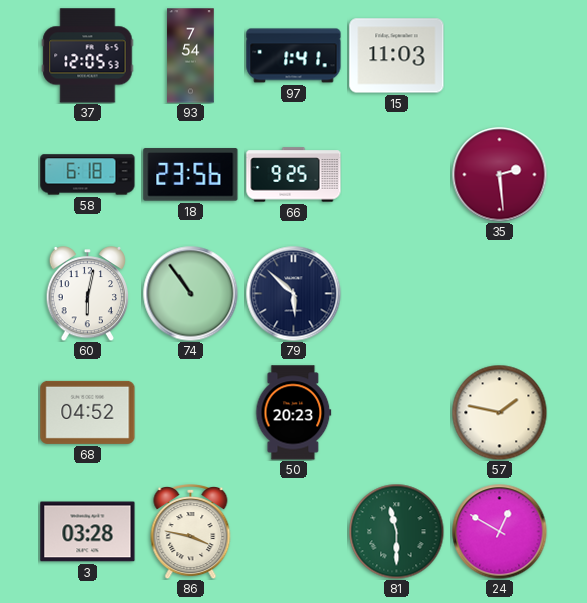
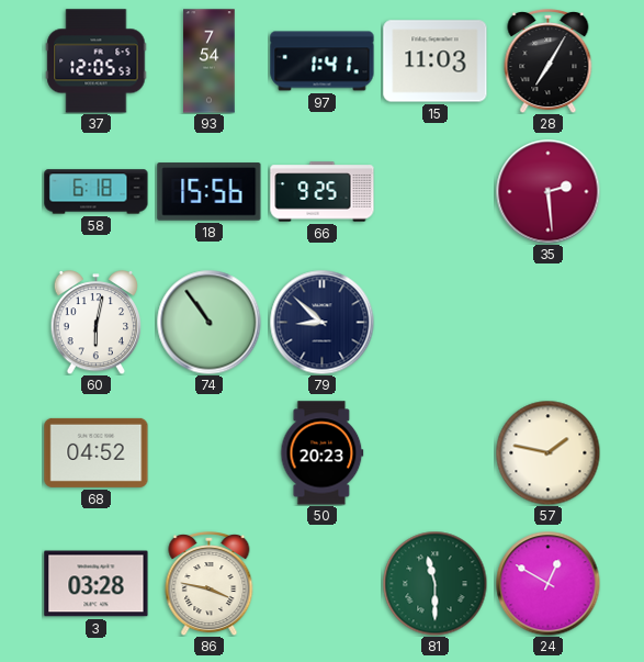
28: none -> 7:05 (549, 61)
18: 23:56 -> 15:56 (210, 192)
79: 5:52 -> 8:52 (321, 322)
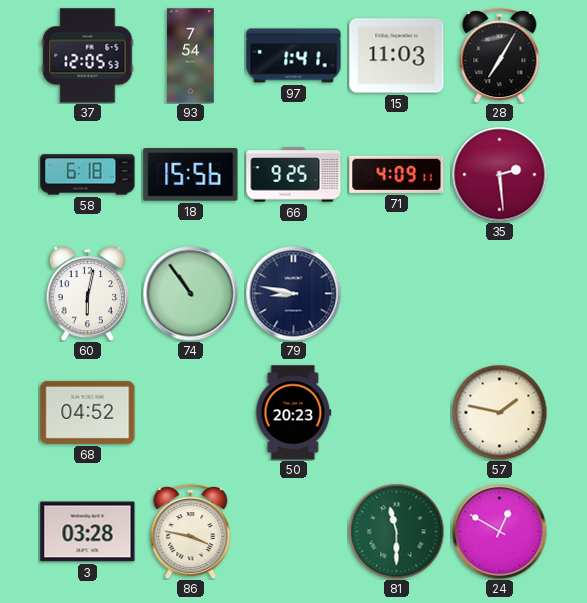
71: none -> 4:09 (397, 174)
79: 8:52 -> 8:47 (293, 293)
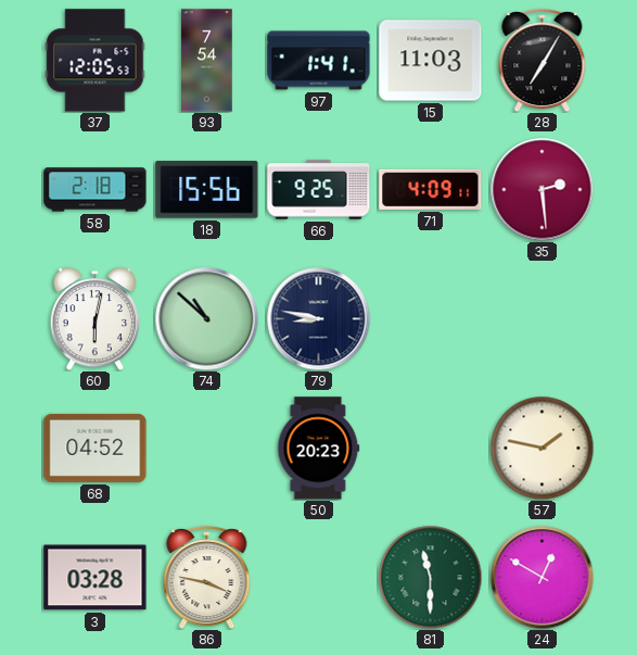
58: 6:18 -> 2:18 (95, 190)
74: 10:54 -> 10:52 (206, 318)
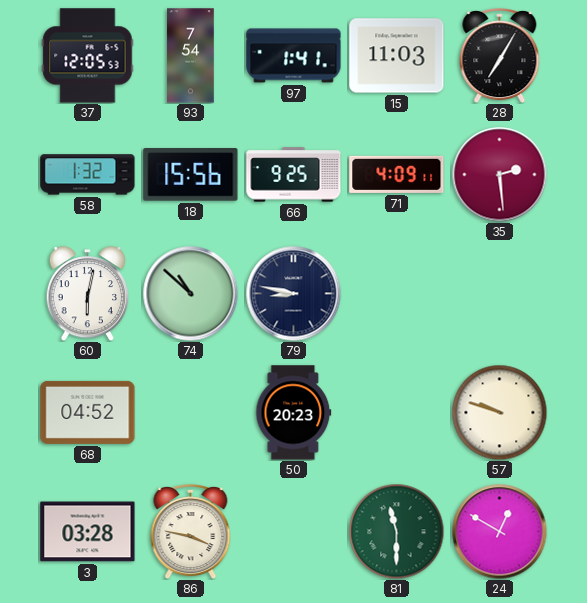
58: 2:18 -> 1:32 (88, 175)
57: 1:47 -> 9:48 (499, 412)
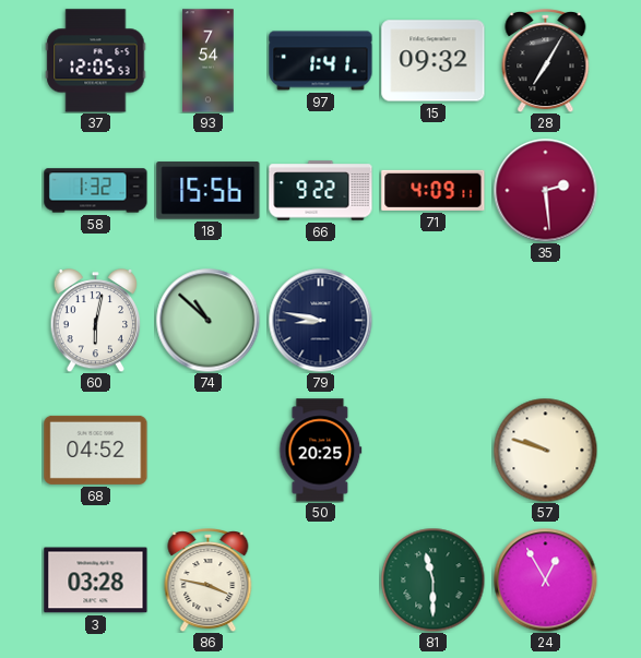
15: 11:03 -> 09:32 (434, 61)
66: 9:25 -> 9:22 (321, 191)
50: 20:23 -> 20:25 (321, 451)
24: 12:50 -> 12:55 (545, 579)
